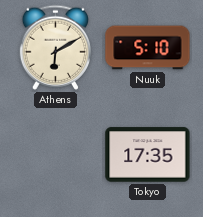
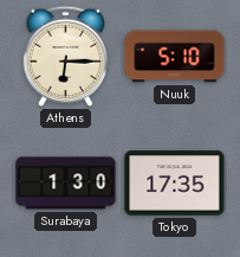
Athens: 6:10 -> 6:15 (65, 56)
Surabaya: none -> 1:30 (66, 184)
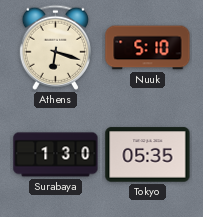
Athens: 6:15 -> 6:18 (55, 47)
Tokyo: 17:35 -> 05:35 (148, 155)
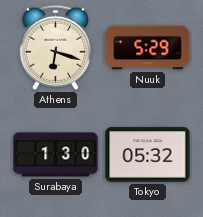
Nuuk: 5:10 -> 5:29 (148, 48)
Tokyo: 05:35 -> 05:32 (148, 155)
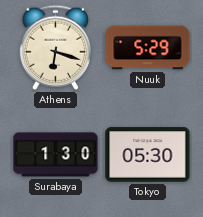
Tokyo: 05:32 -> 05:30 (148, 155)
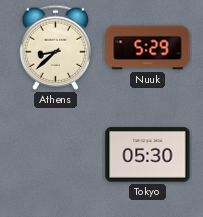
Athens: 6:18 -> 8:38 (55, 47)
Surabaya: 1:30 -> none (56, 155)
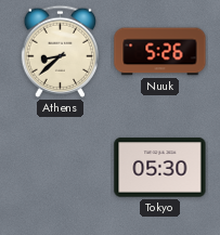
Nuuk: 5:29 -> 5:26 (160, 52)
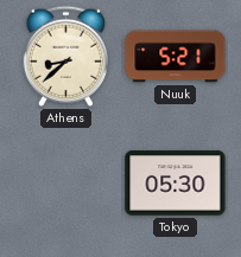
Nuuk: 5:26 -> 5:21 (176, 57)
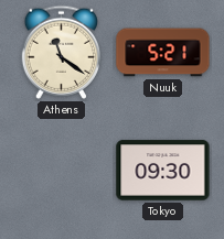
Athens: 8:38 -> 11:21 (61, 52)
Tokyo: 05:30 -> 09:30 (163, 171)
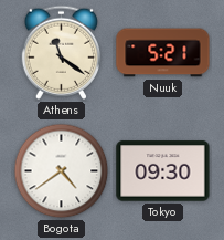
Bogota: none -> 4:39 (62, 171)
